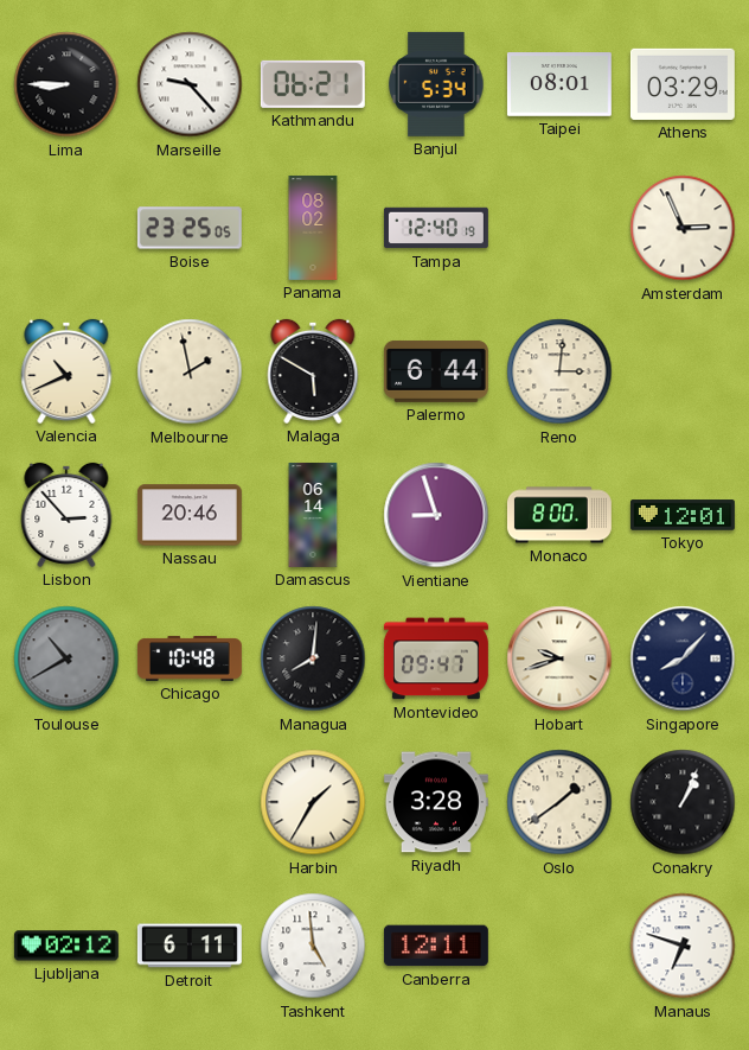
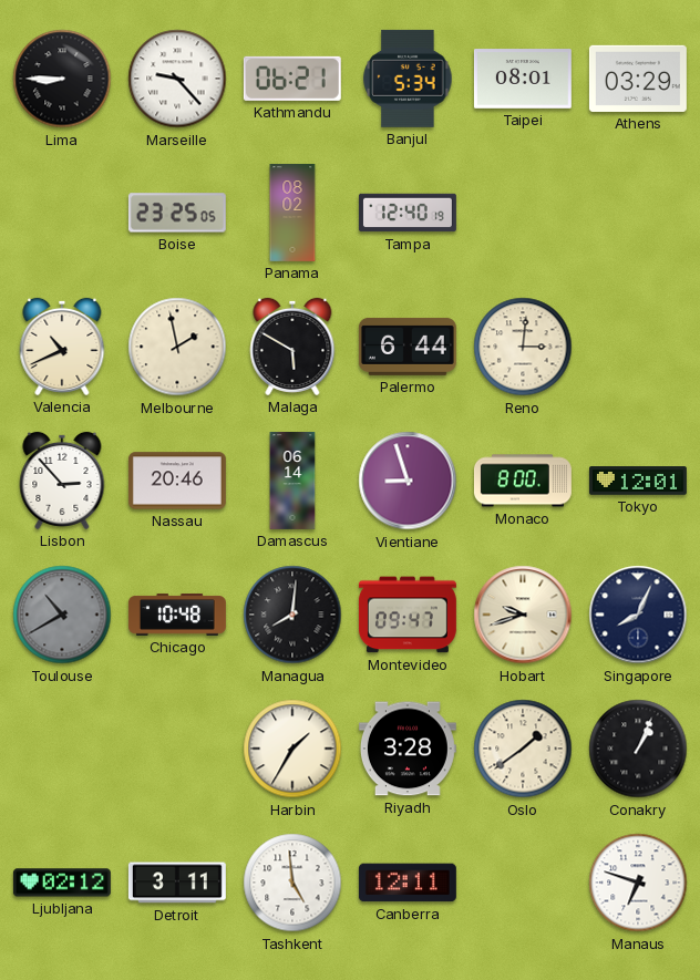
Amsterdam: 2:56 -> none (683, 228)
Singapore: 8:07 -> 8:04 (638, 615)
Detroit: 6:11 -> 3:11 (177, 883)
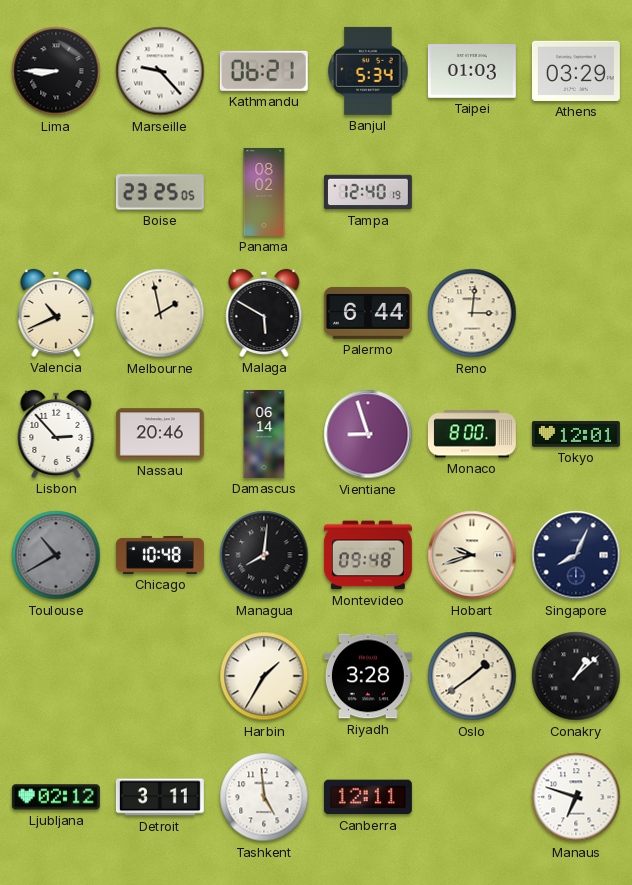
Taipei: 08:01 -> 01:03 (472, 71)
Montevideo: 09:47 -> 09:48 (368, 555)
Conakry: 1:04 -> 1:08 (576, 676)
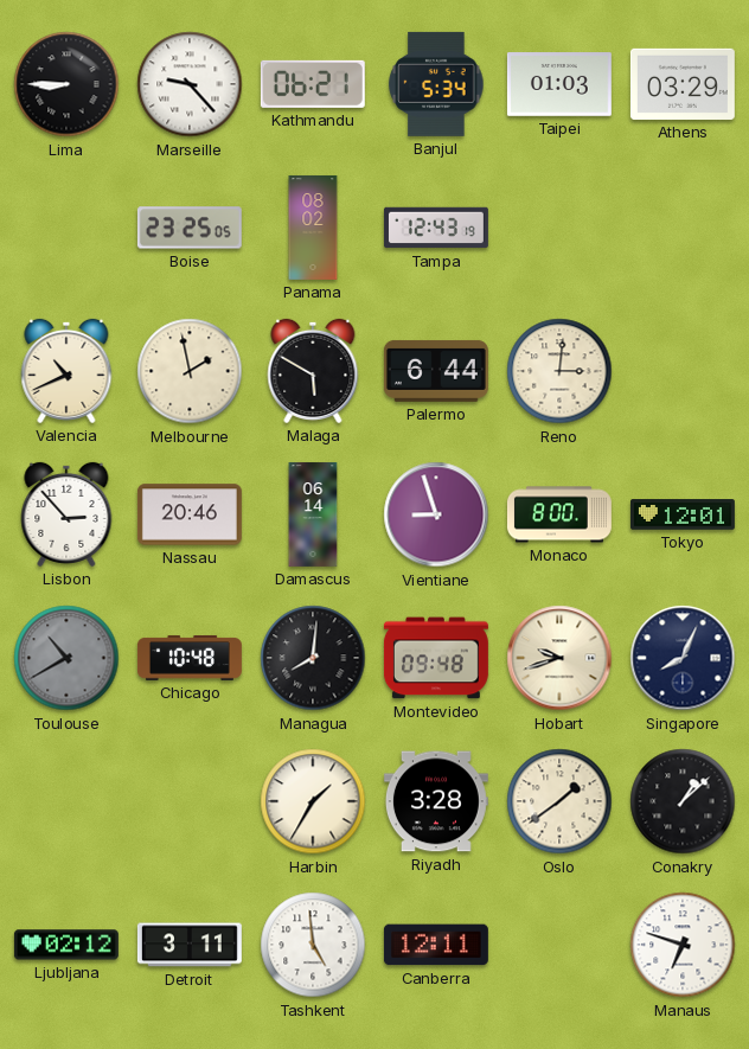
Tampa: 12:40 -> 12:43 (436, 228)
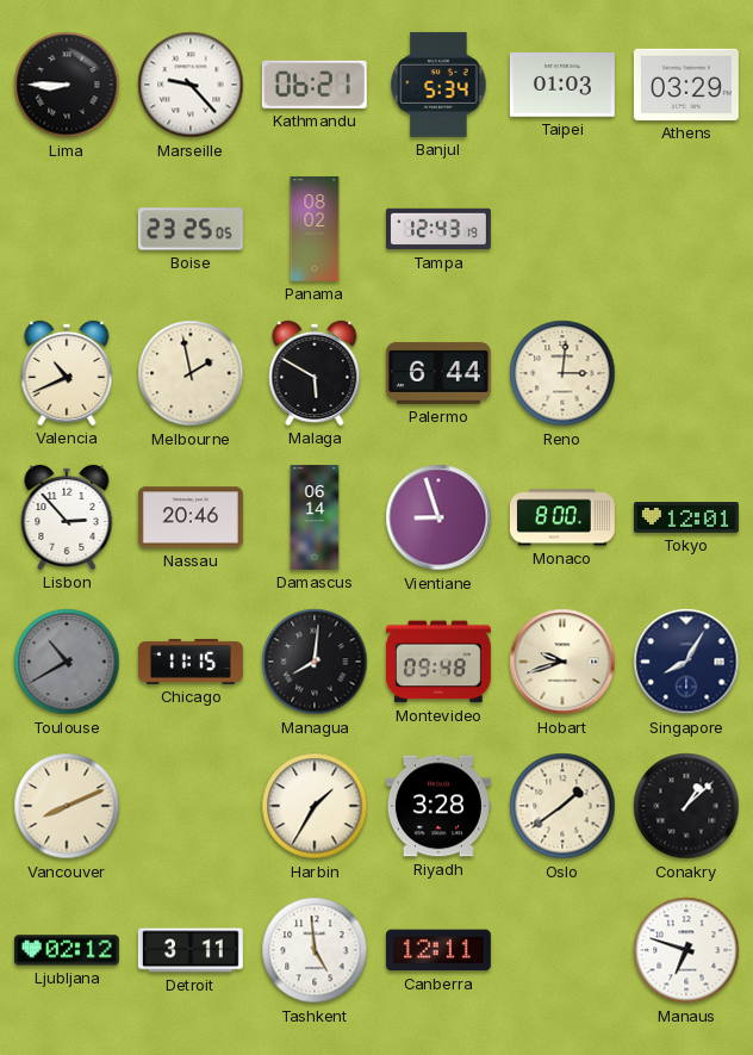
Chicago: 10:48 -> 11:15 (191, 662)
Singapore: 8:04 -> 8:05 (686, 662)
Vancouver: none -> 8:11 (67, 806)
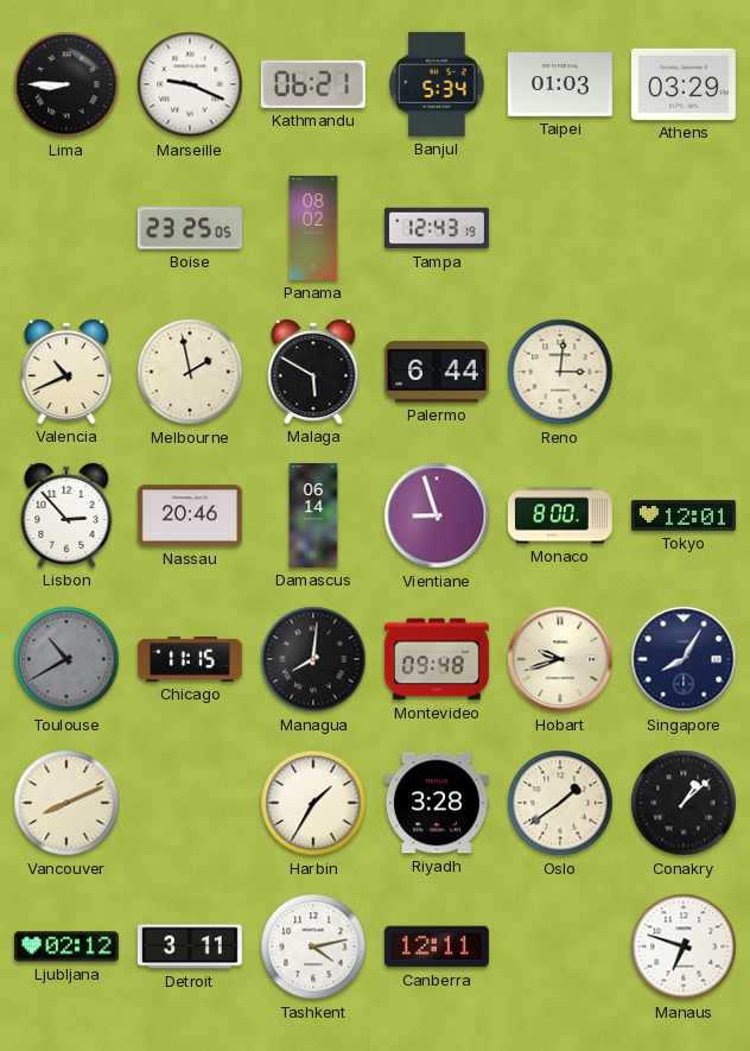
Marseille: 9:23 -> 9:19 (190, 84)
Tashkent: 4:59 -> 4:13 (313, 946)
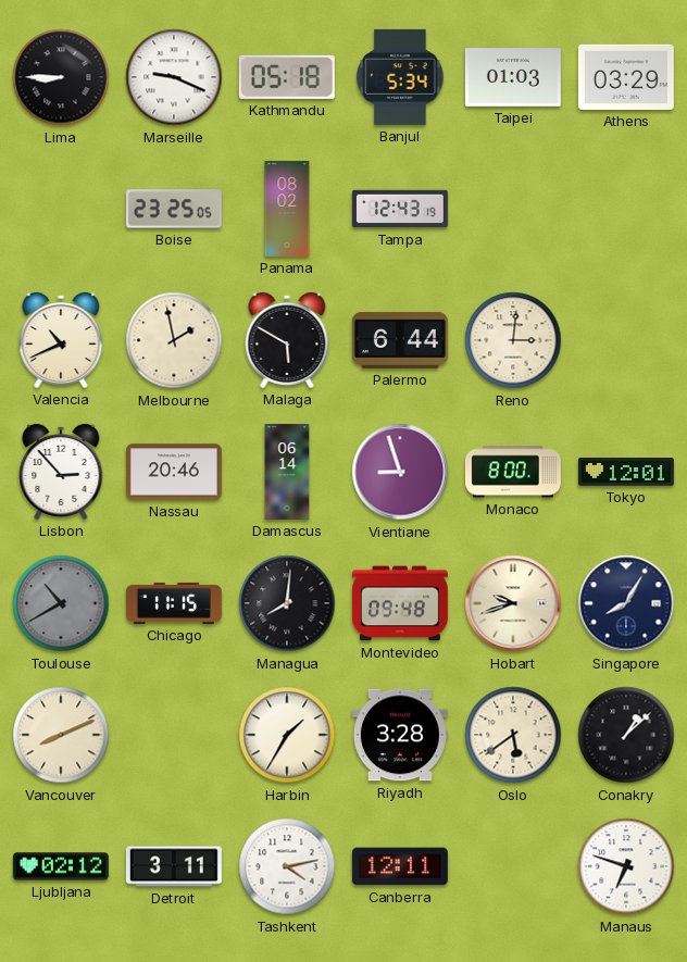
Kathmandu: 06:21 -> 05:18 (287, 77)
Oslo: 1:39 -> 5:39 (513, 735)
